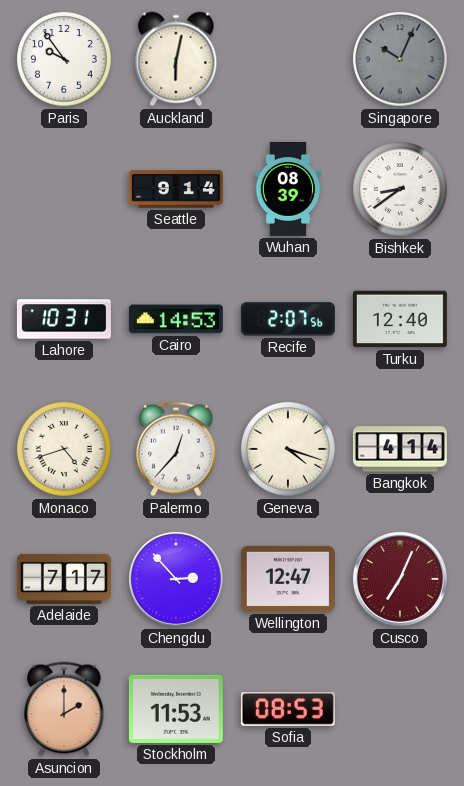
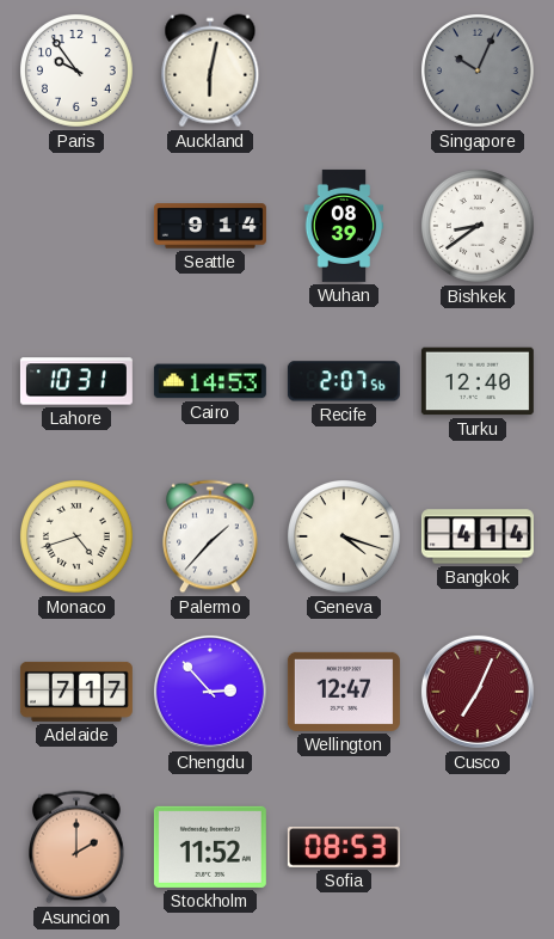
Palermo: 12:37 -> 1:37 (211, 536)
Stockholm: 11:53 -> 11:52 (210, 847)
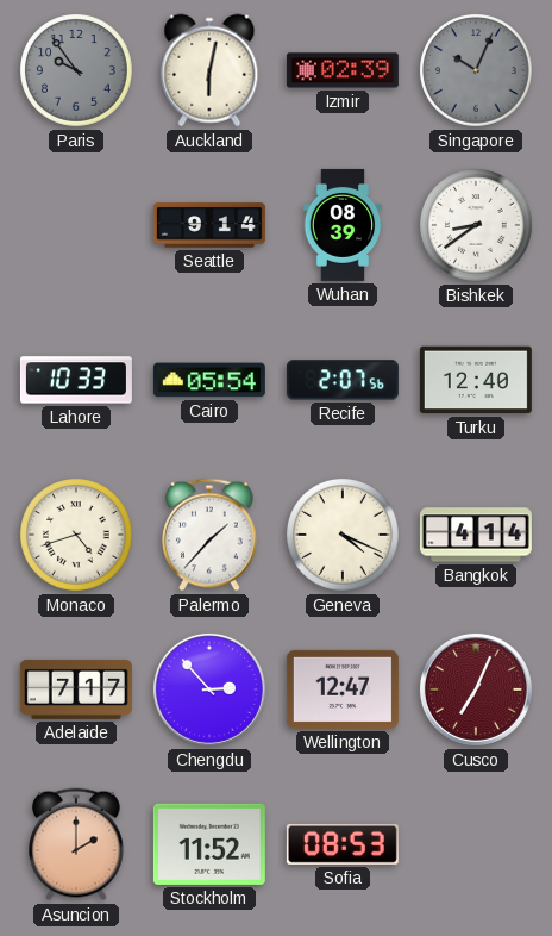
Paris dial: white -> grey (77, 71)
Izmir: none -> 02:39 (343, 70)
Lahore: 10:31 -> 10:33 (76, 380)
Cairo: 14:53 -> 05:54 (209, 380)
Geneva: 4:18 -> 4:19 (344, 536)
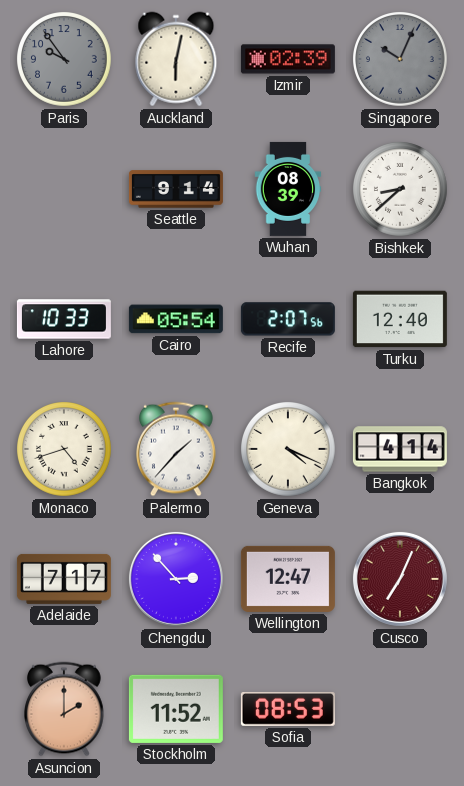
Bishkek: 8:39 -> 8:38 (401, 190)
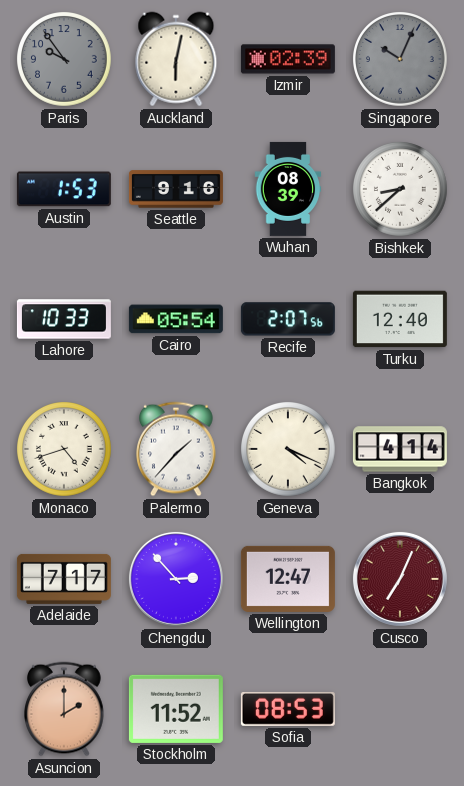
Austin: none -> 1:53 (64, 189)
Seattle: 9:14 -> 9:16 (176, 189)
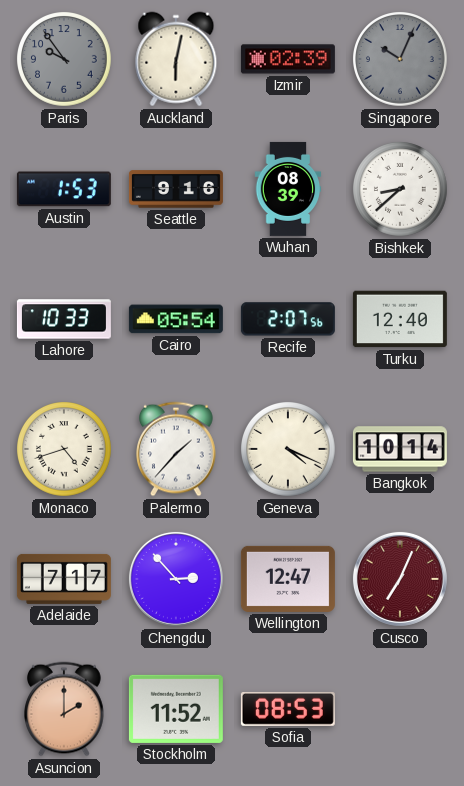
Bangkok: 4:14 -> 10:14 (400, 449)
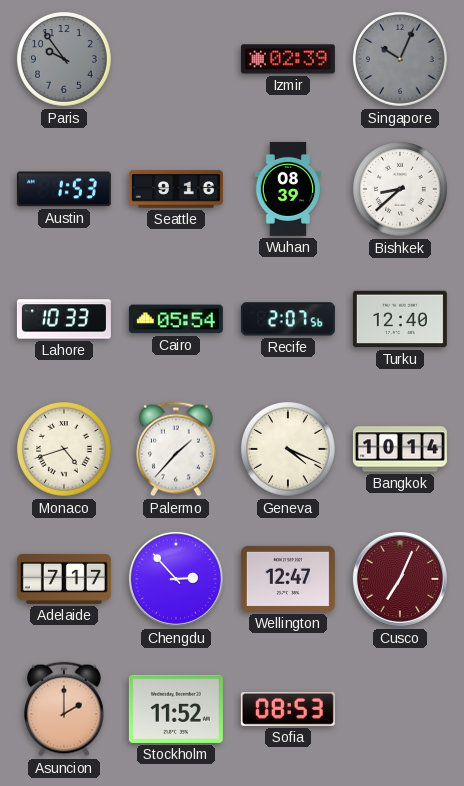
Auckland: 6:02 -> none (176, 59)
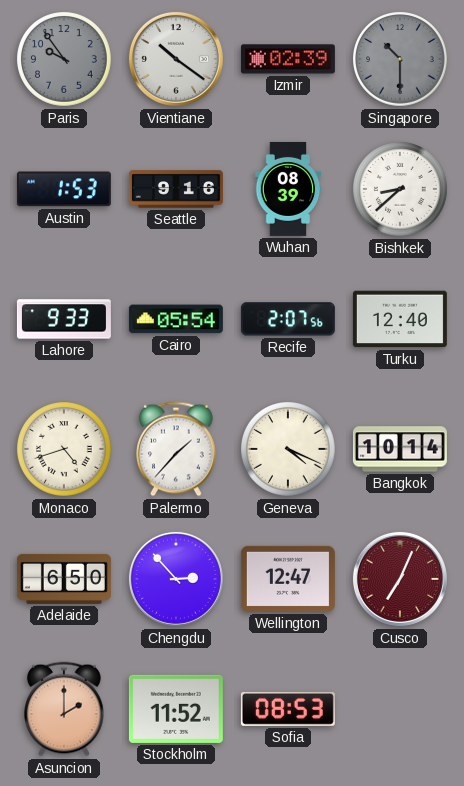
Vientiane: none -> 10:21 (176, 59)
Singapore: 10:04 -> 10:30 (401, 60)
Lahore: 10:33 -> 9:33 (64, 319)
Adelaide: 7:17 -> 6:50 (64, 579)
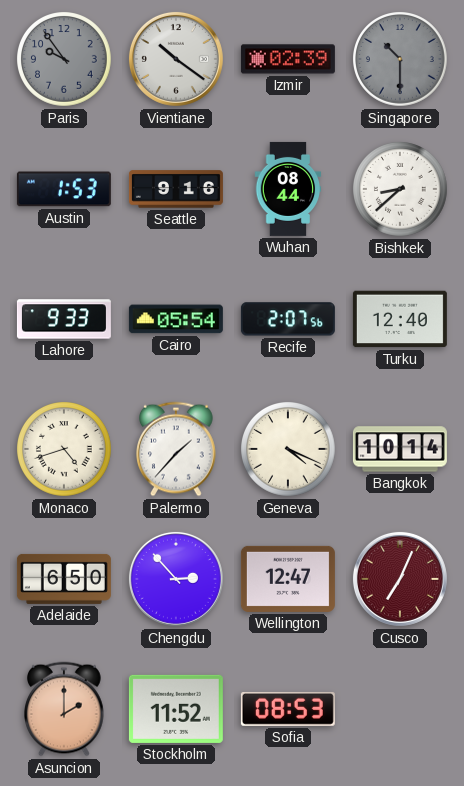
Wuhan: 08:39 -> 08:44 (288, 189)
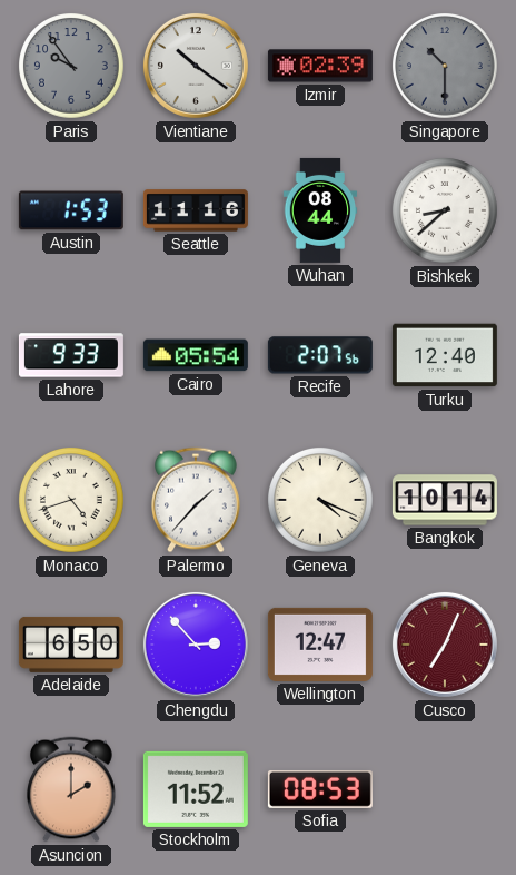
Seattle: 9:16 -> 11:16 (196, 210)
